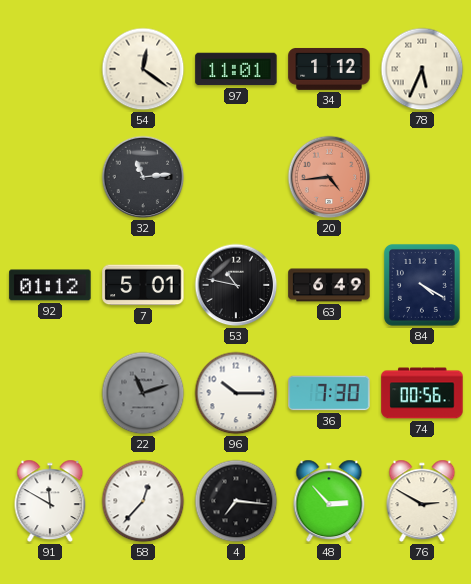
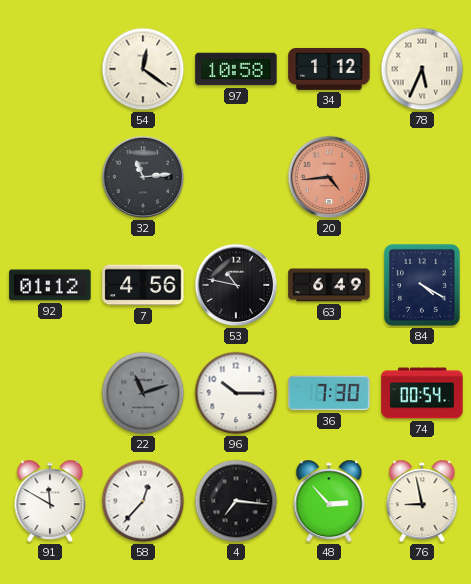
97: 11:01 -> 10:58 (236, 69)
7: 5:01 -> 4:56 (143, 285)
74: 00:56 -> 00:54 (422, 393)
76: 2:50 -> 8:58 (422, 501)
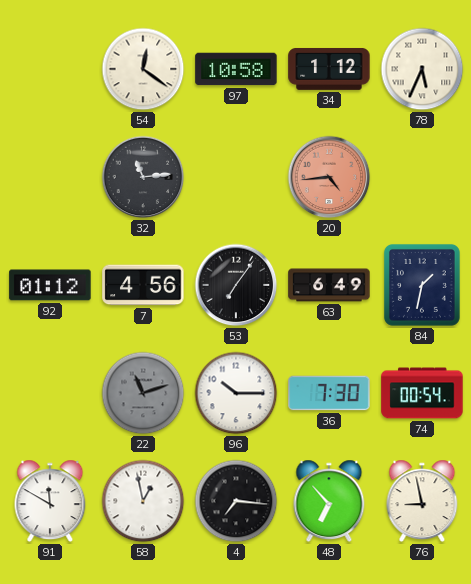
53: 10:47 -> 7:06 (236, 285)
84: 4:20 -> 1:32 (422, 285)
58: 12:37 -> 12:58 (143, 501)
48: 2:53 -> 6:53 (329, 501)
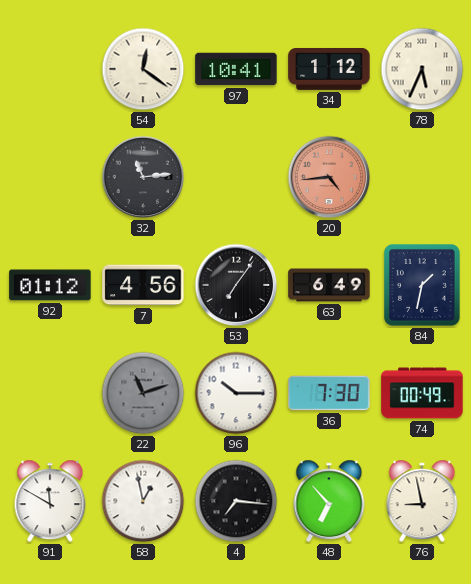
97: 10:58 -> 10:41 (236, 69)
74: 00:54 -> 00:49 (422, 393)
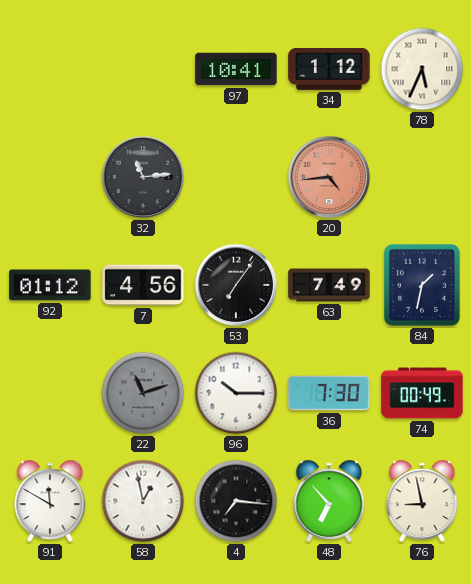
54: 12:21 -> none (143, 69)
63: 6:49 -> 7:49 (329, 285)
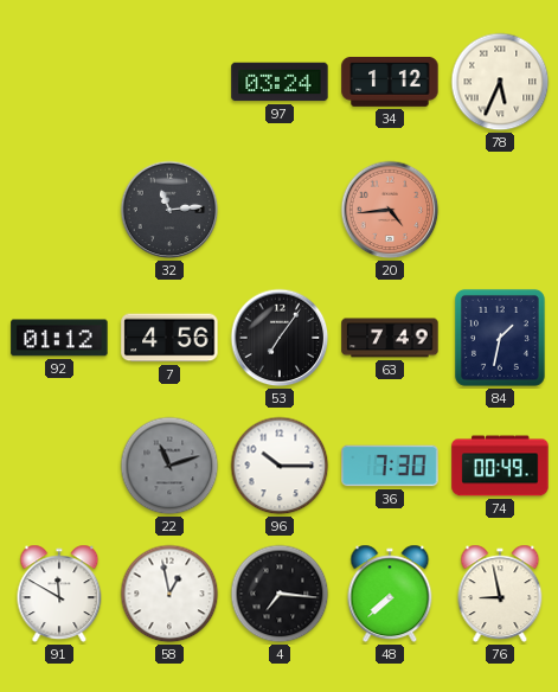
97: 10:41 -> 03:24 (280, 82)
48: 6:53 -> 7:38 (390, 594)
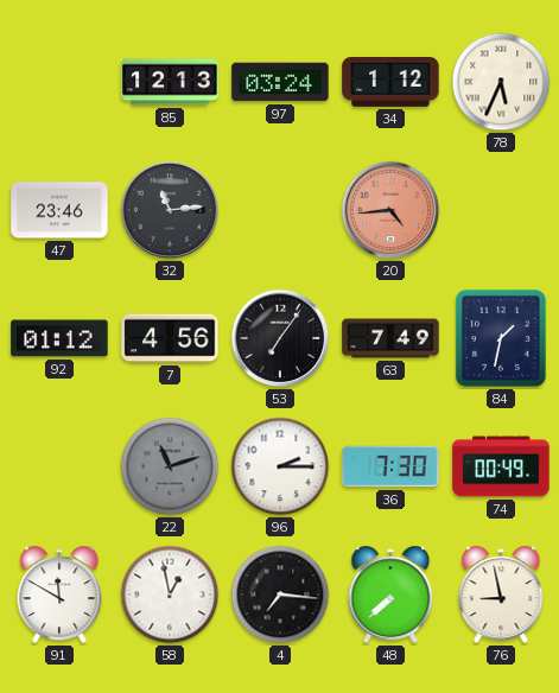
85: none -> 12:13 (170, 82)
47: none -> 23:46 (59, 210)
96: 10:15 -> 2:15 (280, 466)
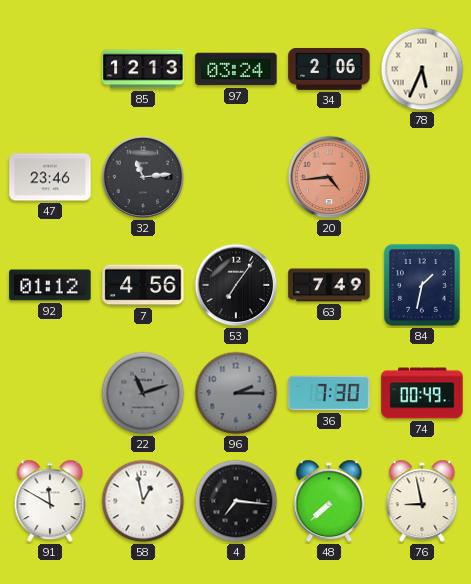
34: 1:12 -> 2:06 (329, 69)
96 dial: white -> grey (236, 393)
